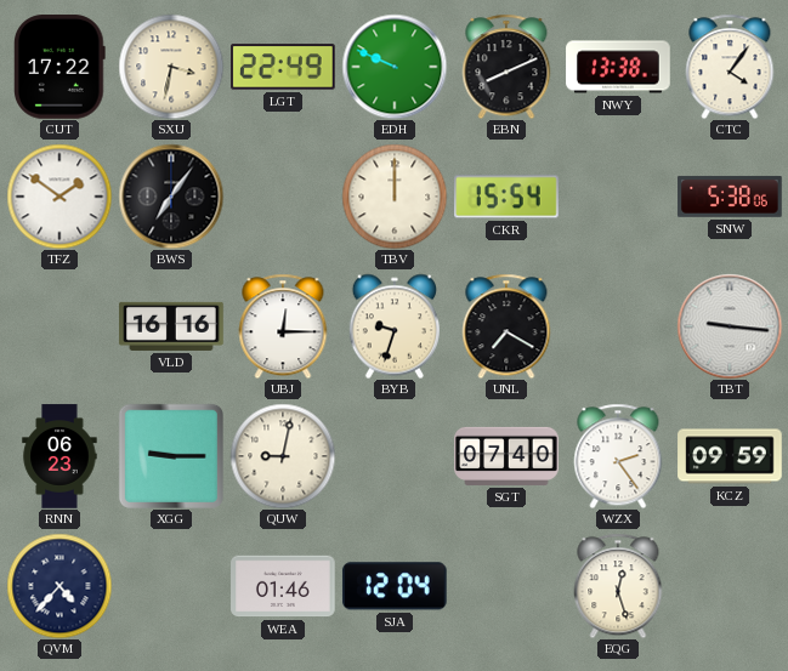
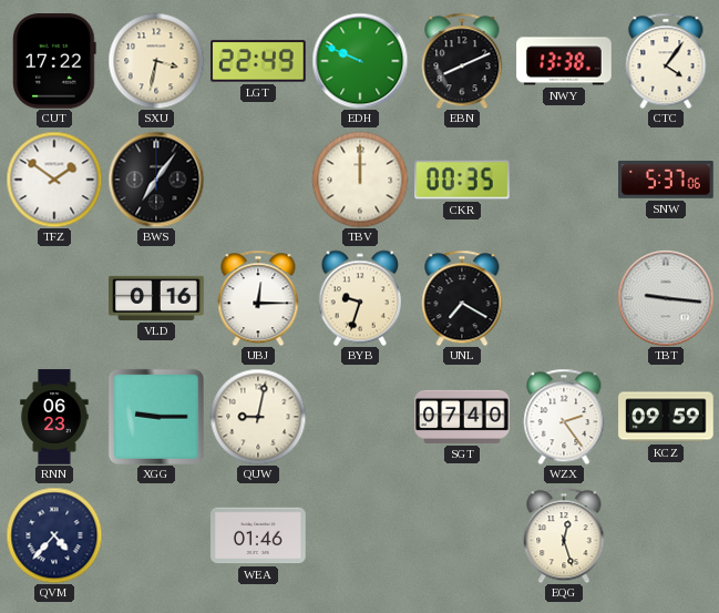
CKR: 15:54 -> 00:35 (462, 180)
SNW: 5:38 -> 5:37 (666, 180)
VLD: 16:16 -> 0:16 (156, 298)
SJA: 12:04 -> none (395, 586)
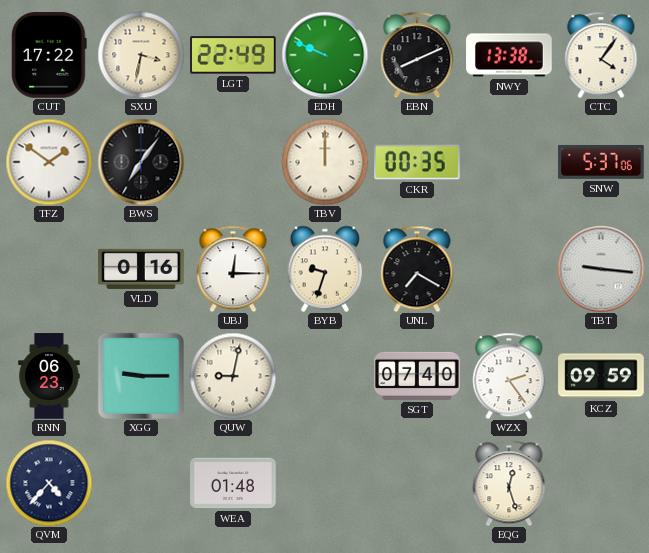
WEA: 01:46 -> 01:48 (233, 483)
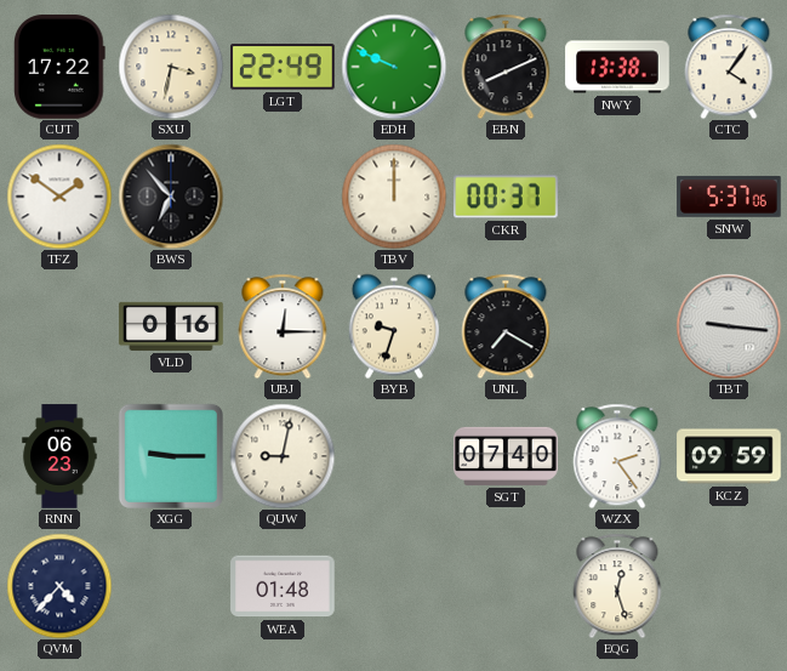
BWS: 7:06 -> 6:53 (171, 197)
CKR: 00:35 -> 00:37 (506, 197)
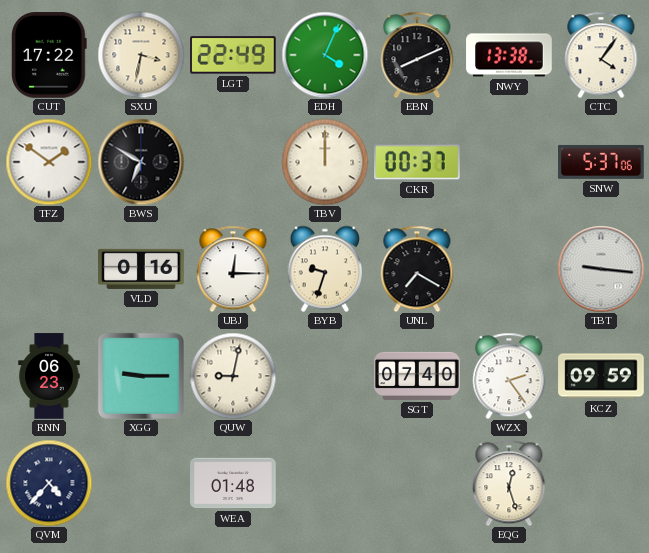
EDH: 9:49 -> 4:04 (325, 55)
BWS: 6:53 -> 6:50 (141, 162)
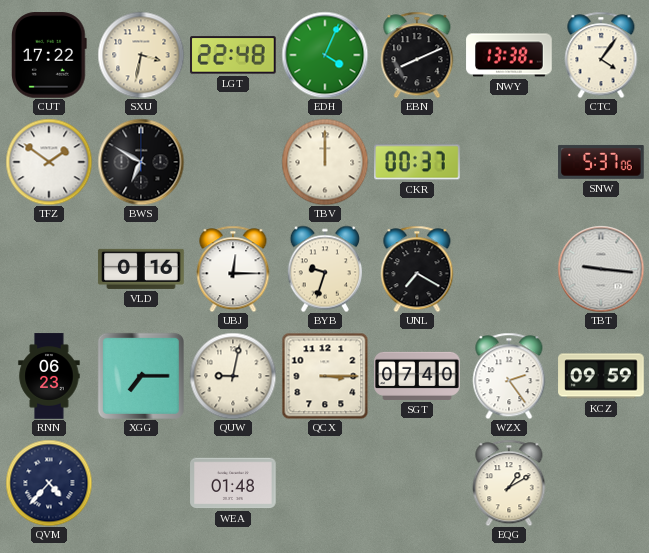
LGT: 22:49 -> 22:48 (233, 55)
XGG: 9:15 -> 7:15 (141, 376)
QCX: none -> 3:15 (325, 376)
EQG: 12:27 -> 1:10 (509, 483)
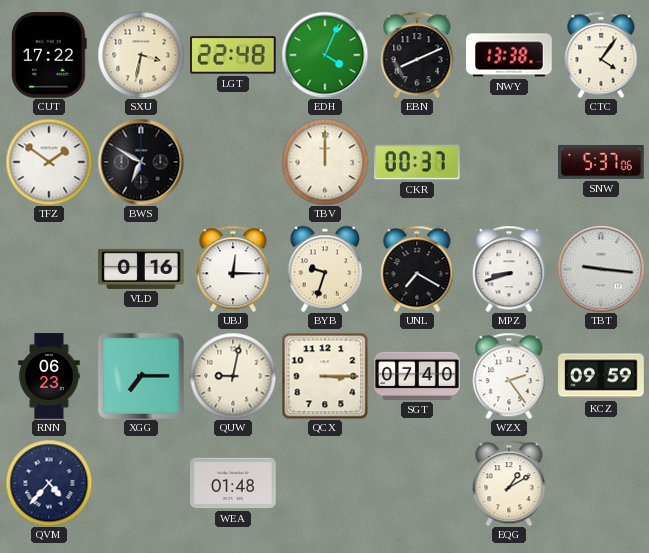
MPZ: none -> 8:42 (509, 269)
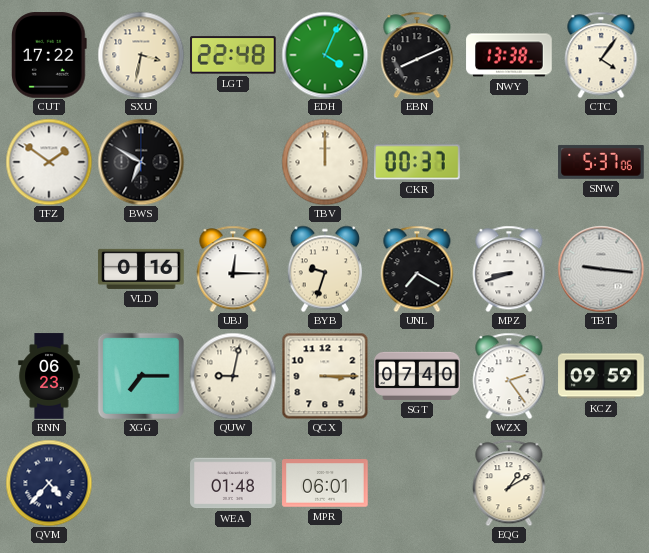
MPR: none -> 06:01 (325, 483)
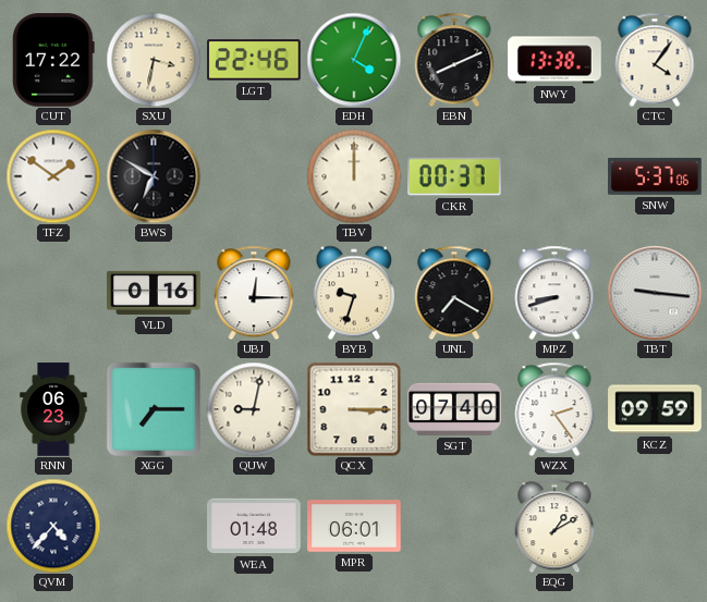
LGT: 22:48 -> 22:46 (254, 60)
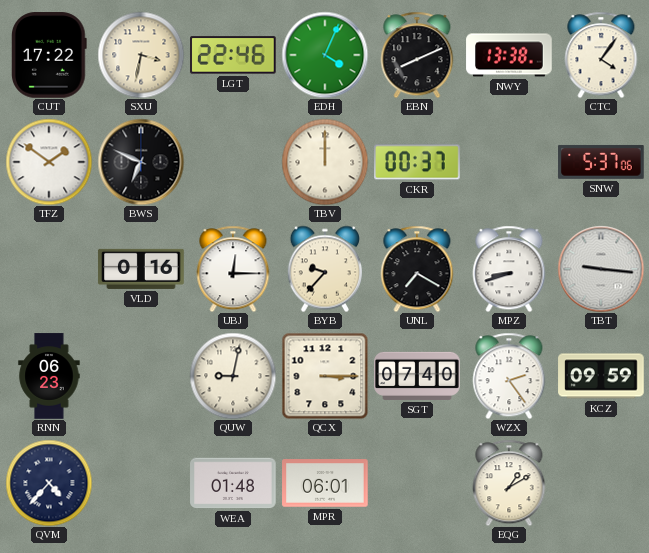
BWS: 6:50 -> 6:49 (141, 162)
BYB: 9:33 -> 9:37 (325, 269)
XGG: 7:15 -> none (154, 409)
